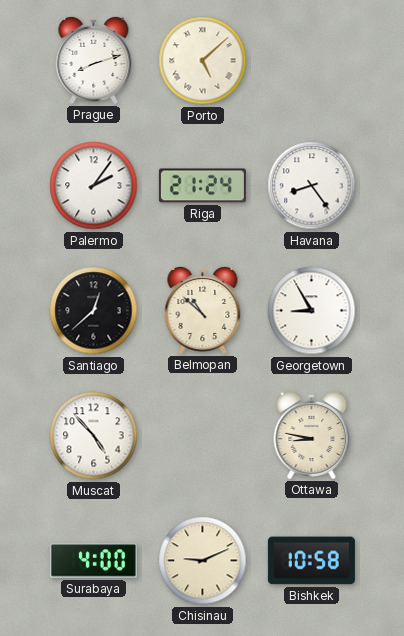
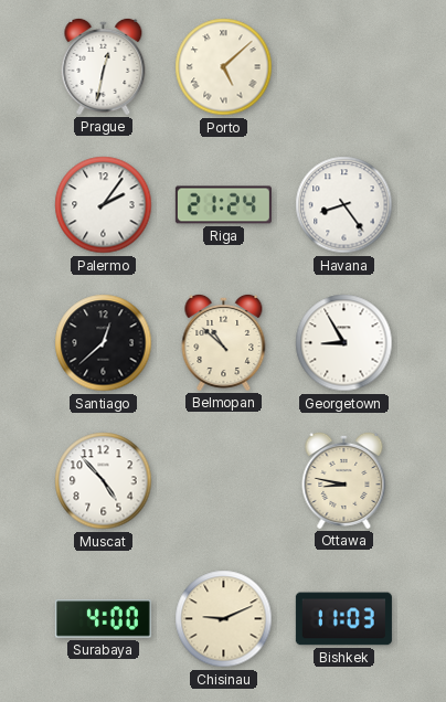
Prague: 8:12 -> 12:32 (104, 66)
Bishkek: 10:58 -> 11:03 (343, 619)
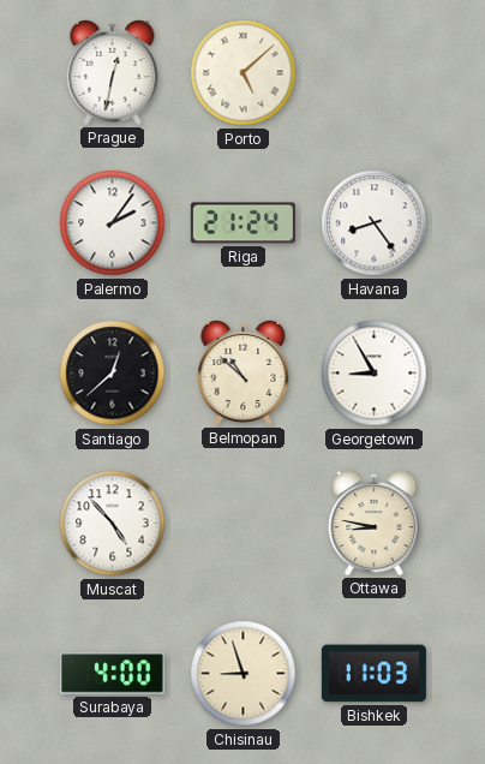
Chisinau: 9:11 -> 8:57 (244, 674)
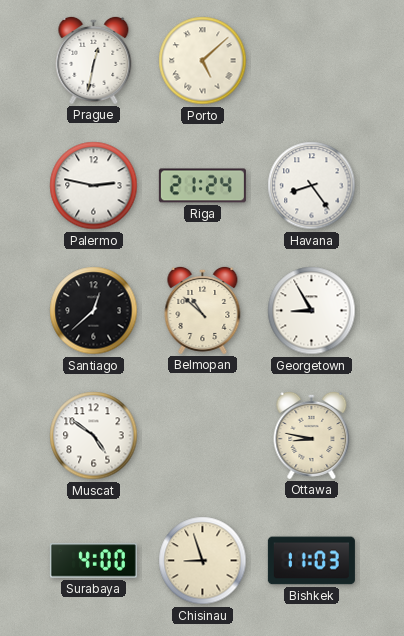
Palermo: 2:06 -> 2:47 (94, 186)
Muscat: 4:53 -> 4:51 (94, 436)
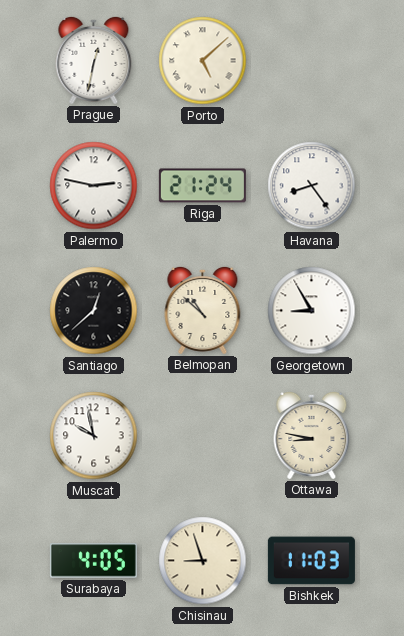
Muscat: 4:51 -> 9:58 (94, 436)
Surabaya: 4:00 -> 4:05 (93, 561)
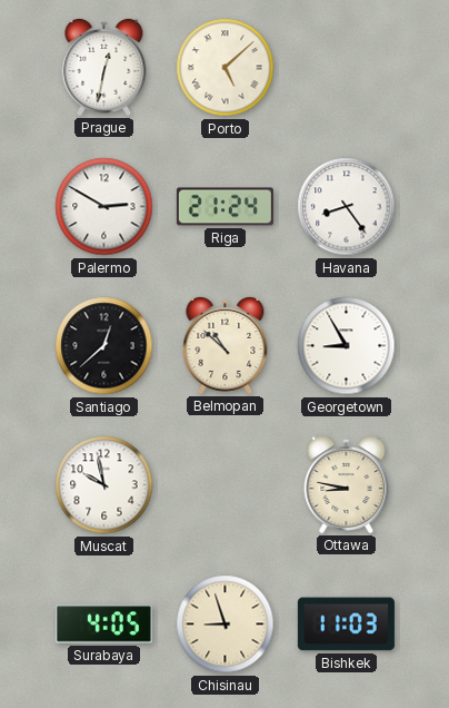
Palermo: 2:47 -> 2:50 (104, 207)
